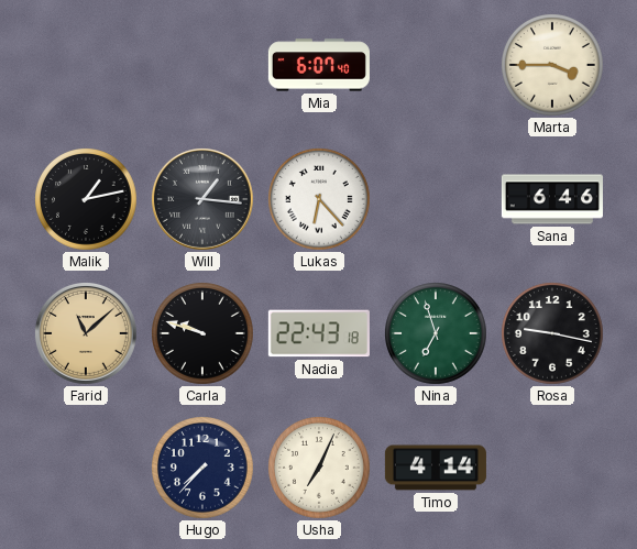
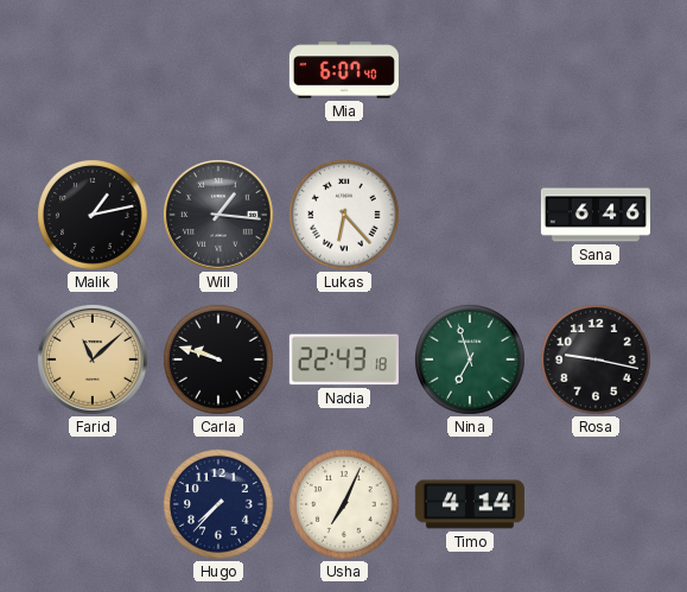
Marta: 3:45 -> none (553, 66)
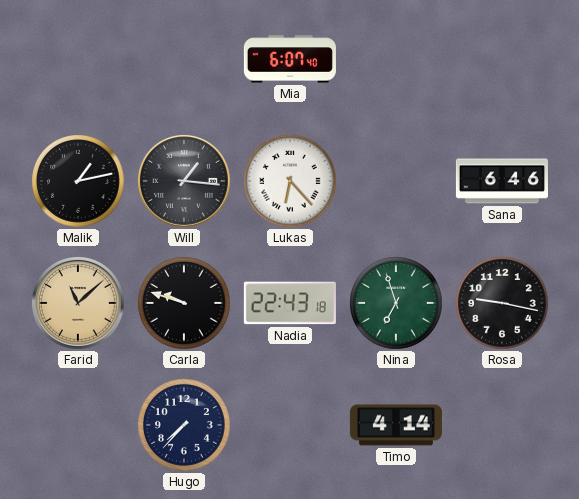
Usha: 7:04 -> none (345, 505)
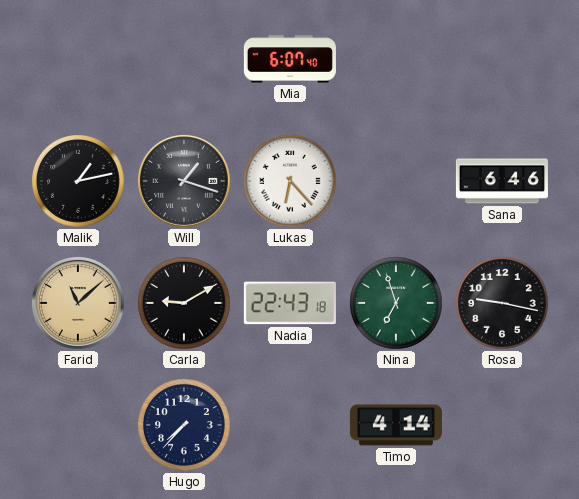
Will: 1:16 -> 1:18 (184, 181)
Carla: 9:48 -> 9:10 (185, 304)
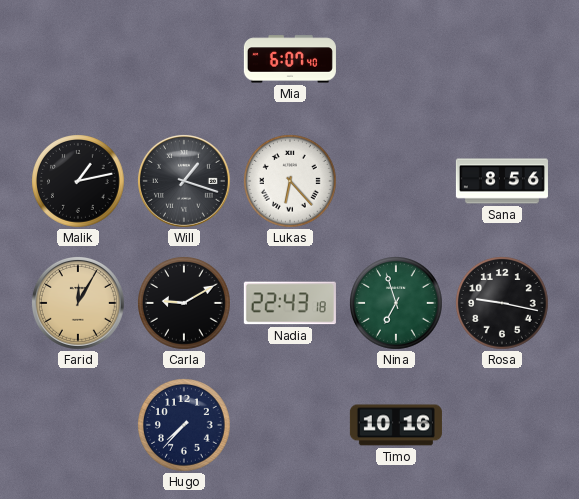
Sana: 6:46 -> 8:56 (502, 181)
Farid: 11:08 -> 12:05 (78, 303)
Timo: 4:14 -> 10:16 (396, 425)
